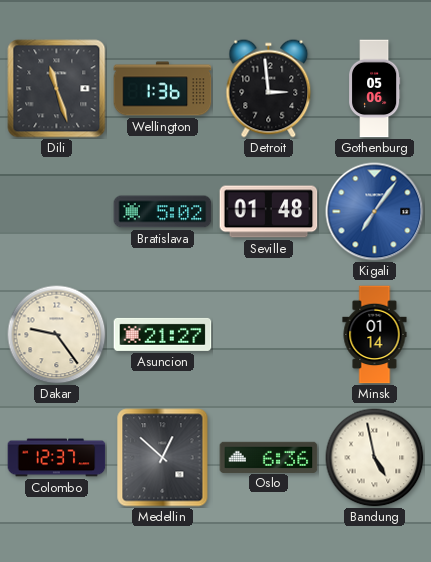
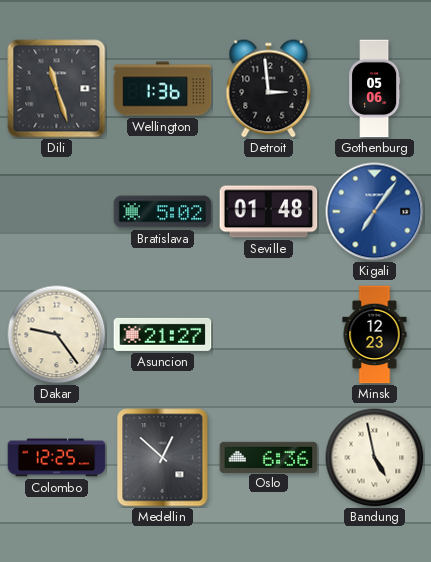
Minsk: 01:14 -> 12:23 (375, 335)
Colombo: 12:37 -> 12:25 (57, 458)
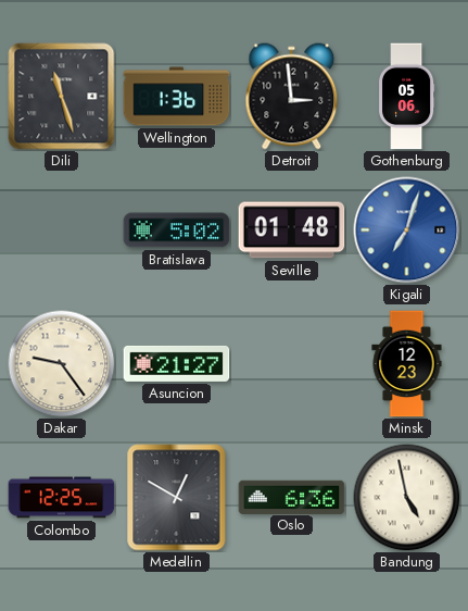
Kigali: 7:06 -> 7:03 (407, 230)
Medellin: 12:52 -> 12:50 (177, 498)
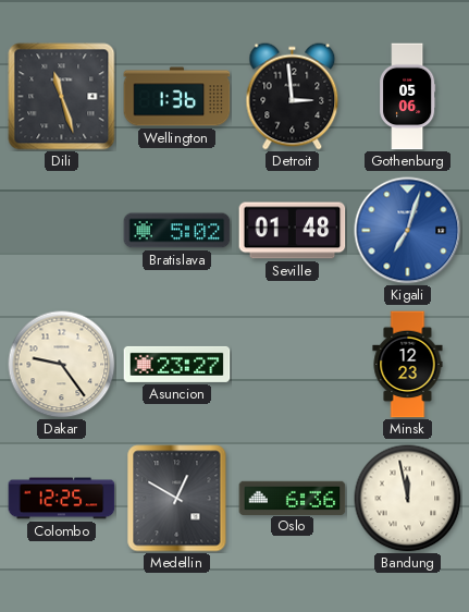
Asuncion: 21:27 -> 23:27 (177, 364)
Bandung: 4:58 -> 11:58 (408, 499)
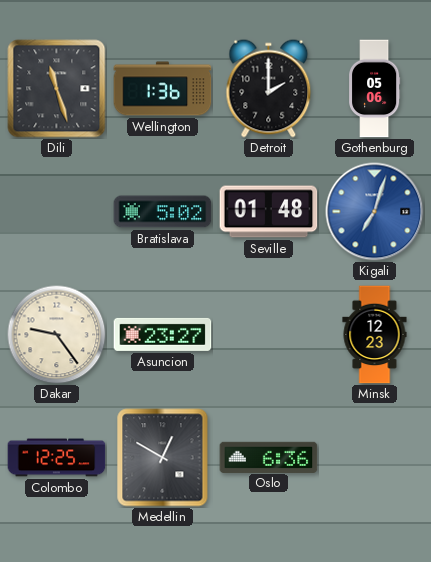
Detroit: 2:59 -> 2:00 (269, 89)
Bandung: 11:58 -> none (408, 499)
